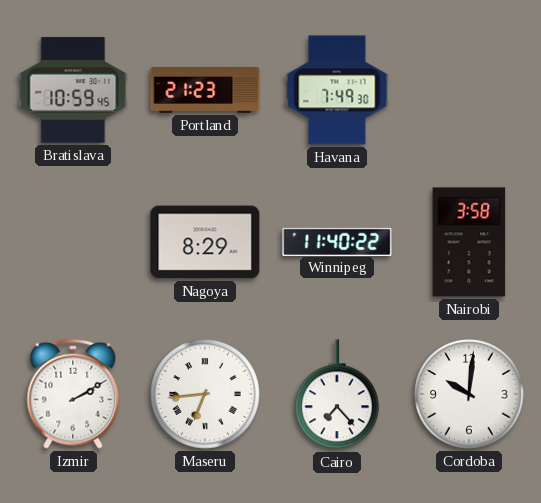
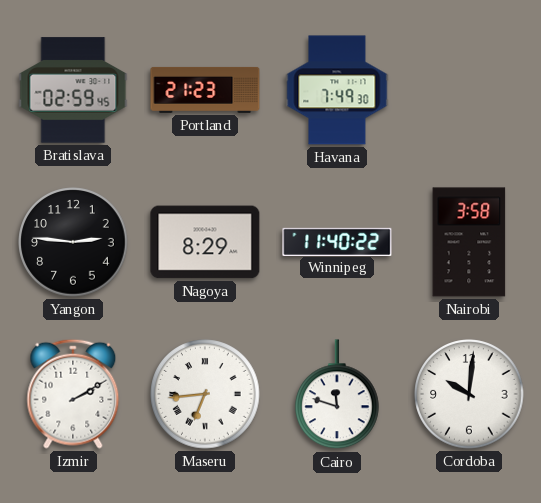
Bratislava: 10:59 -> 02:59 (73, 90)
Yangon: none -> 2:46 (73, 242)
Cairo: 7:23 -> 11:48 (338, 395)
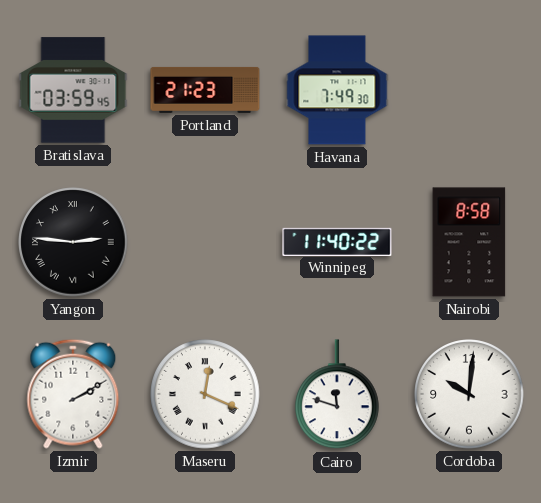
Bratislava: 02:59 -> 03:59 (73, 90)
Yangon numerals: Arabic -> Roman (73, 242)
Nagoya: 8:29 -> none (205, 242)
Nairobi: 3:58 -> 8:58 (469, 242)
Maseru: 6:44 -> 12:19 (205, 394)
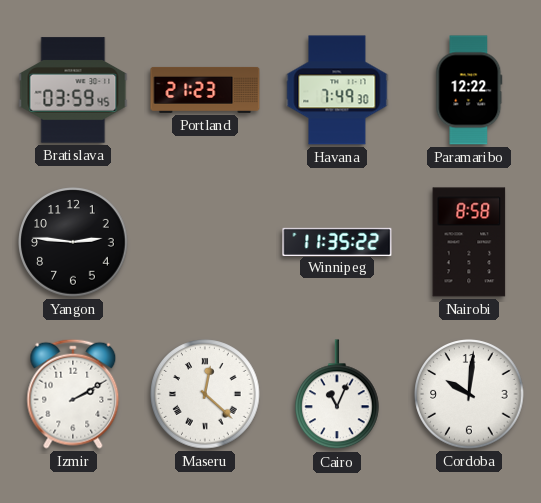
Paramaribo: none -> 12:22 (469, 90)
Yangon numerals: Roman -> Arabic (73, 242)
Winnipeg: 11:40 -> 11:35 (337, 241)
Maseru: 12:19 -> 12:22 (205, 394)
Cairo: 11:48 -> 11:04 (338, 395)
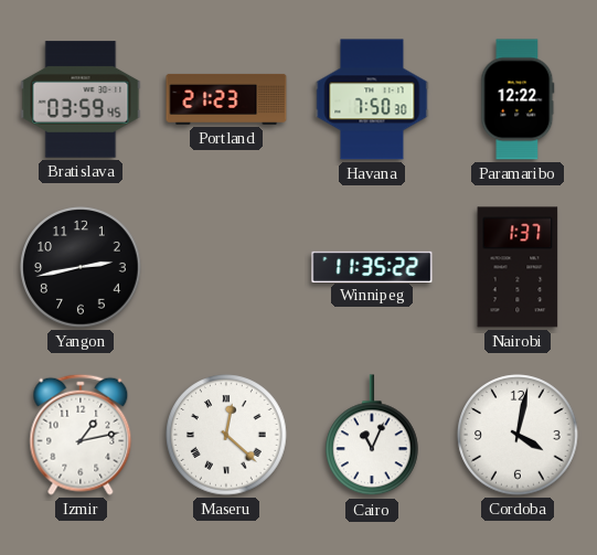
Havana: 7:49 -> 7:50 (372, 99)
Yangon: 2:46 -> 2:43 (81, 267)
Nairobi: 8:58 -> 1:37 (518, 267)
Izmir: 2:10 -> 1:13 (81, 435)
Cordoba: 10:01 -> 4:02 (518, 435)
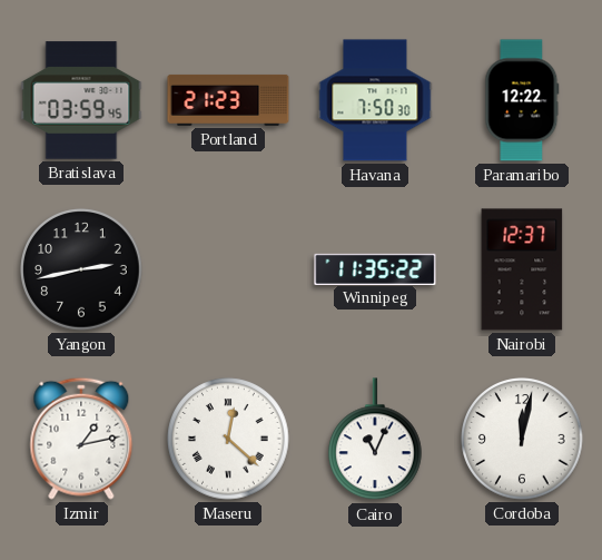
Nairobi: 1:37 -> 12:37 (522, 269)
Cordoba: 4:02 -> 12:02 (522, 439)
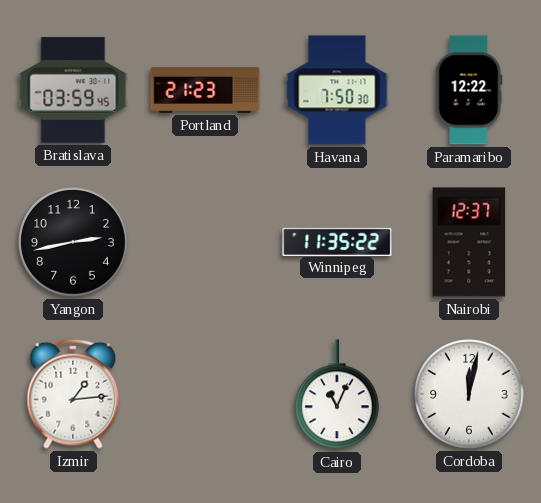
Izmir: 1:13 -> 1:14 (73, 394)
Maseru: 12:22 -> none (228, 439)
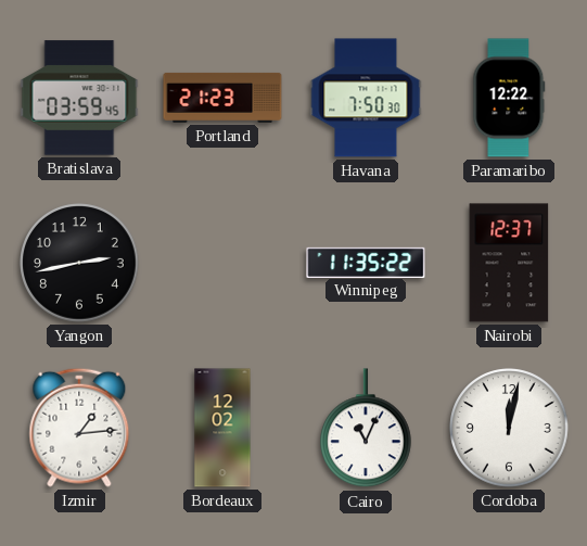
Bordeaux: none -> 12:02 (222, 428)
